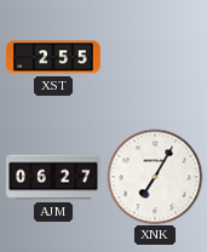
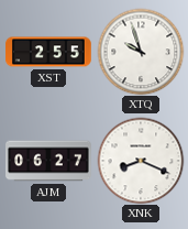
XTQ: none -> 9:57 (141, 52)
XNK: 7:05 -> 8:19 (141, 161)
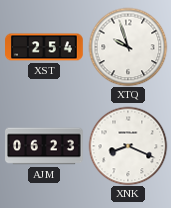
XST: 2:55 -> 2:54 (45, 47)
AJM: 06:27 -> 06:23 (44, 146)
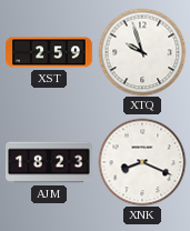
XST: 2:54 -> 2:59 (50, 52)
AJM: 06:23 -> 18:23 (49, 162)
